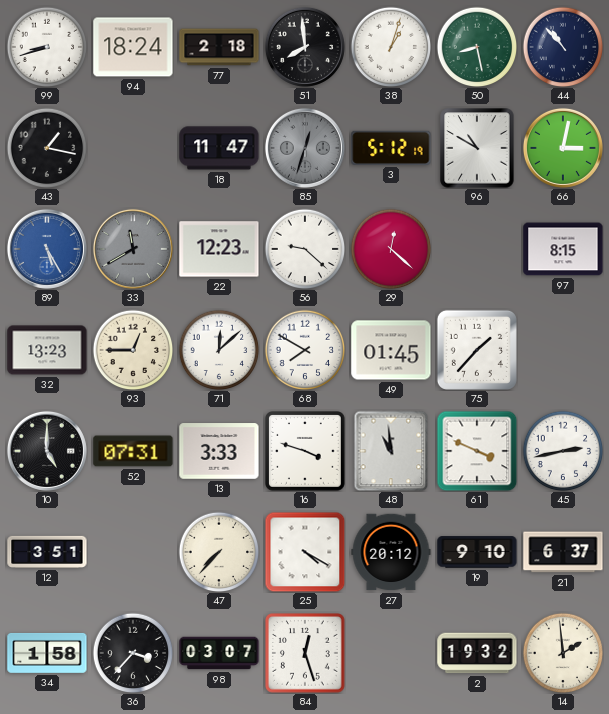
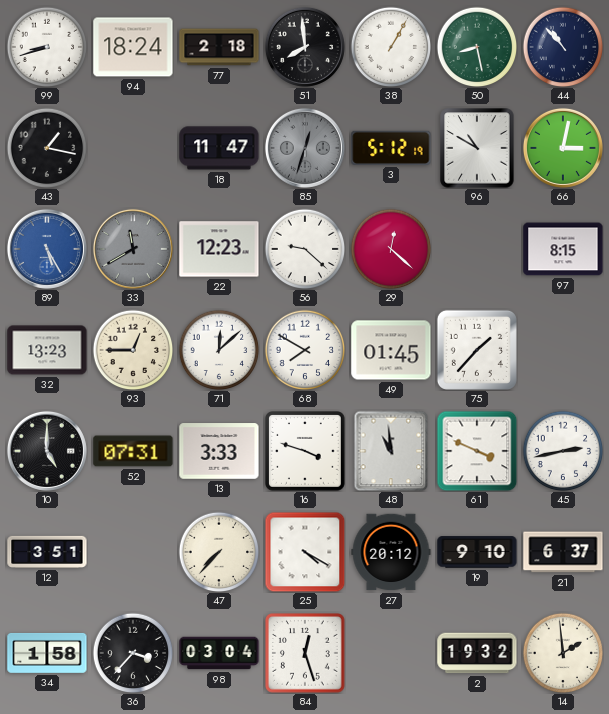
38: 1:03 -> 1:05 (391, 47)
98: 03:07 -> 03:04 (219, 653)
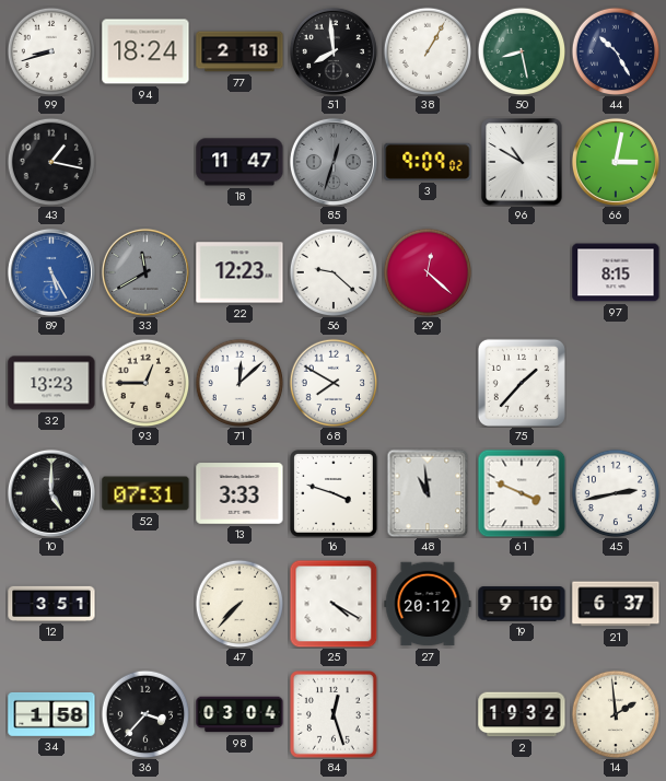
44: 10:53 -> 10:25 (616, 51)
3: 5:12 -> 9:09 (428, 162)
49: 01:45 -> none (391, 350)
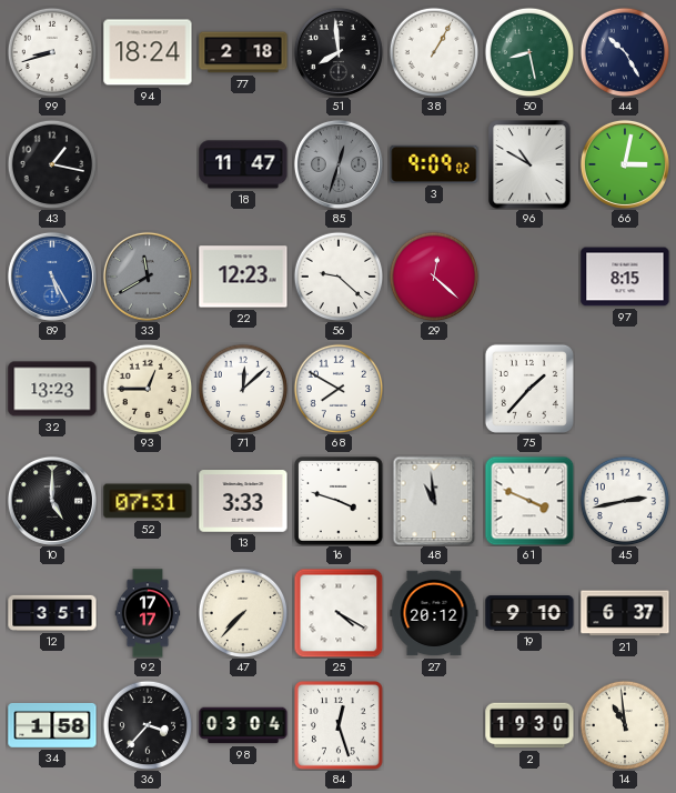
92: none -> 17:17 (148, 613)
2: 19:32 -> 19:30 (529, 725)
14: 1:59 -> 10:59 (625, 725)
